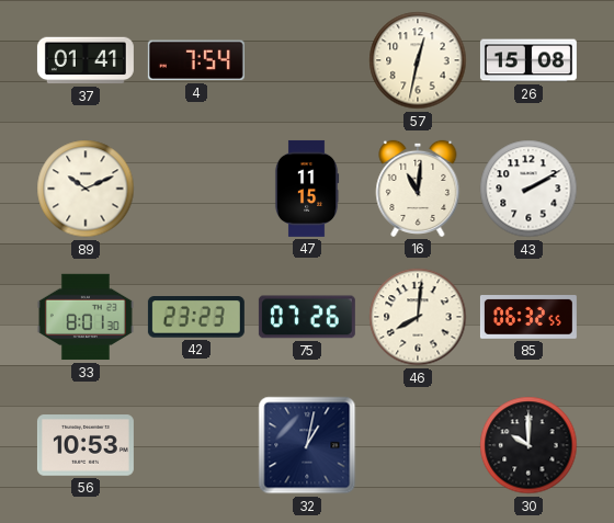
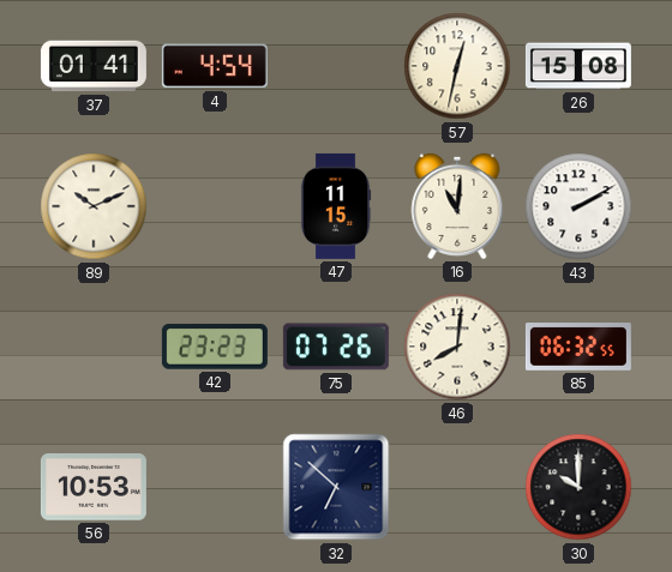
4: 7:54 -> 4:54 (215, 66)
33: 8:01 -> none (86, 317)
32: 1:02 -> 6:52 (336, 487)
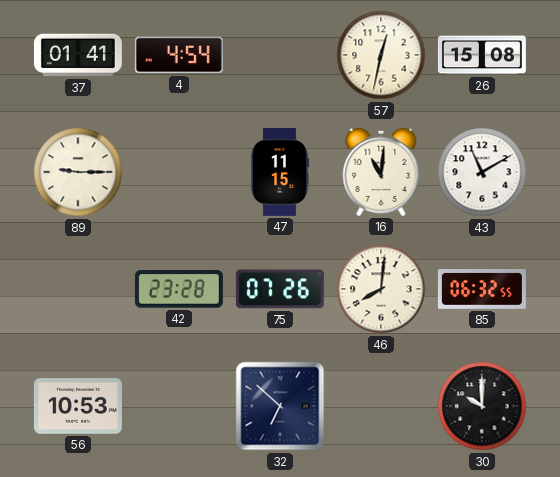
89: 10:11 -> 9:15 (78, 172)
43: 2:10 -> 11:10 (482, 172)
42: 23:23 -> 23:28 (179, 289)
